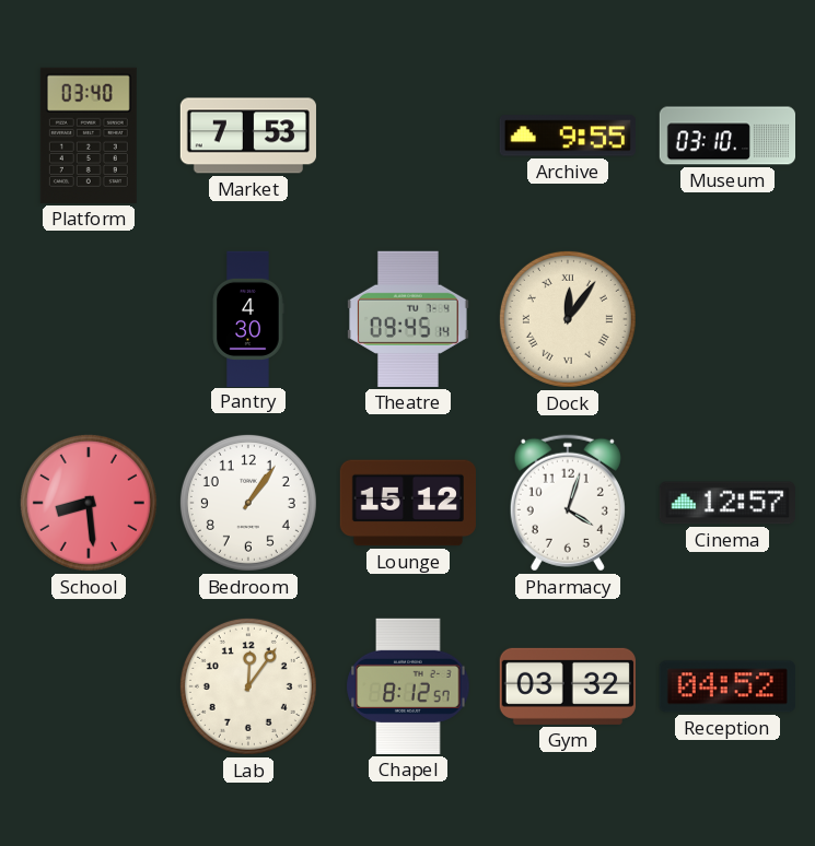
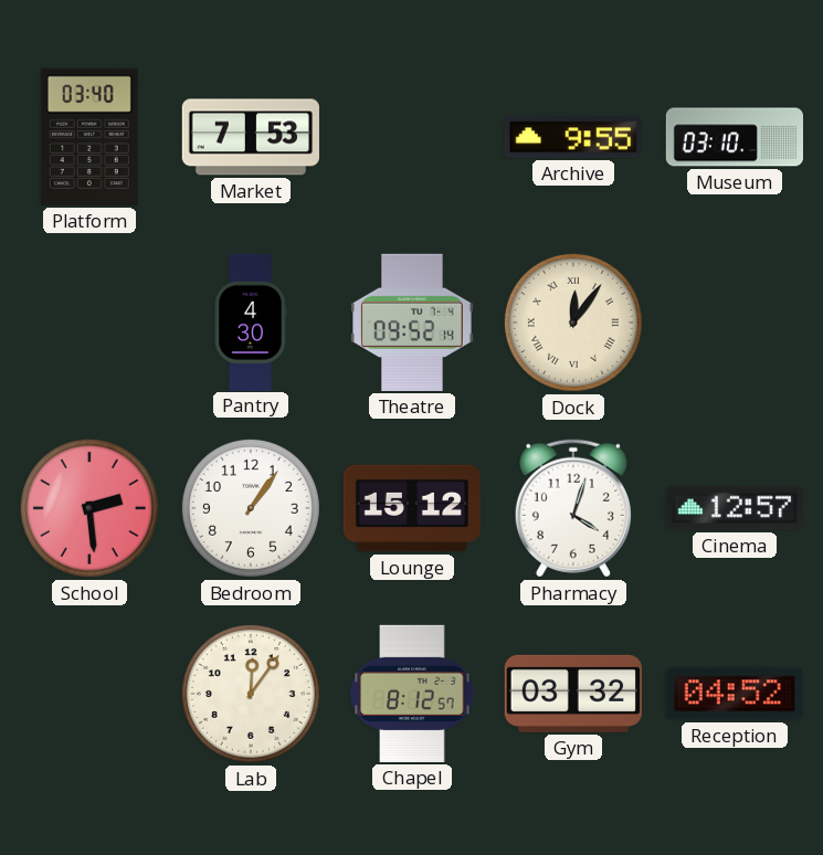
Theatre: 09:45 -> 09:52 (413, 323)
School: 8:29 -> 2:29 (89, 508)
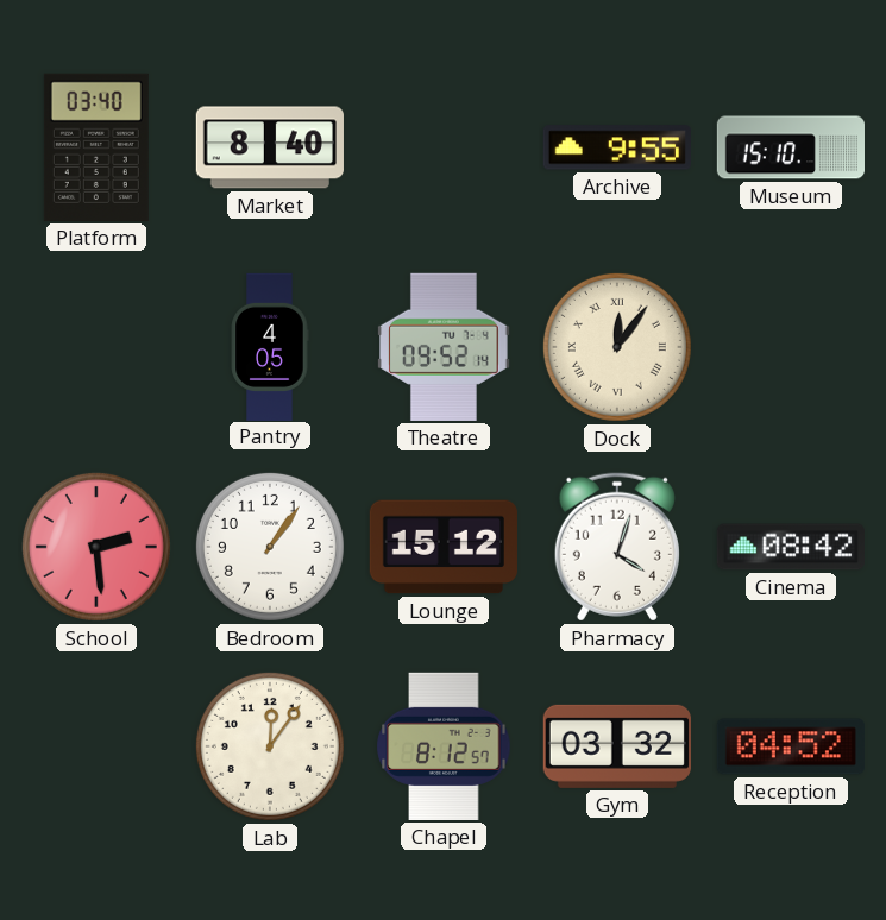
Market: 7:53 -> 8:40 (270, 147)
Museum: 03:10 -> 15:10 (790, 147)
Pantry: 4:30 -> 4:05 (270, 346)
Cinema: 12:57 -> 08:42 (790, 547)
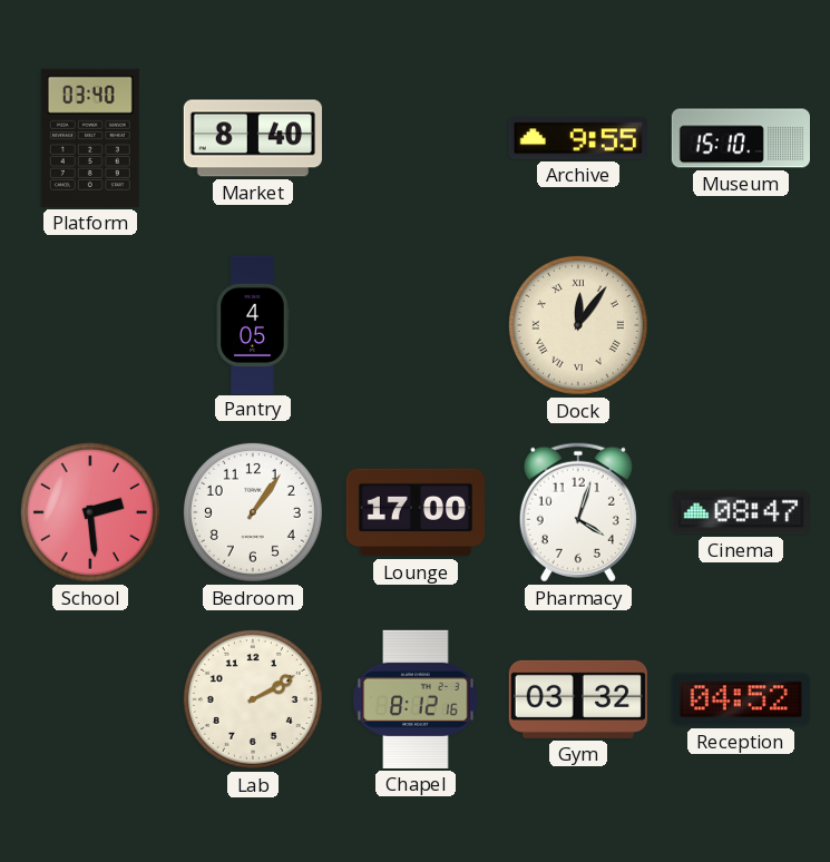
Theatre: 09:52 -> none (445, 347)
Lounge: 15:12 -> 17:00 (414, 512)
Cinema: 08:42 -> 08:47 (740, 512)
Lab: 12:06 -> 2:10 (253, 699)
Chapel: 8:12:57 -> 8:12:16 (416, 699)
